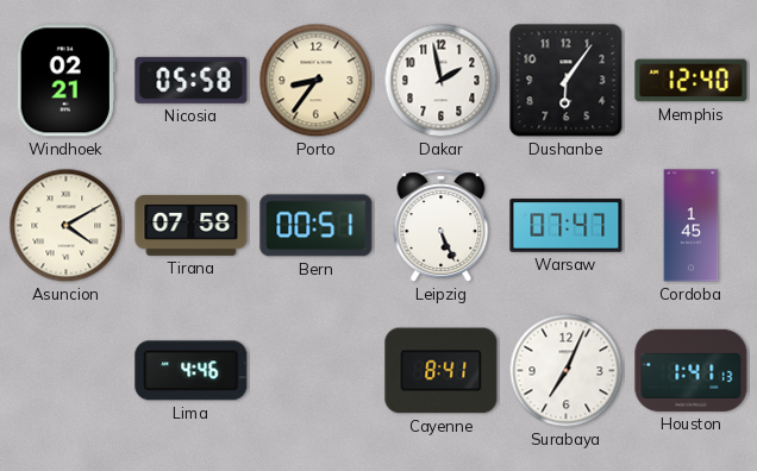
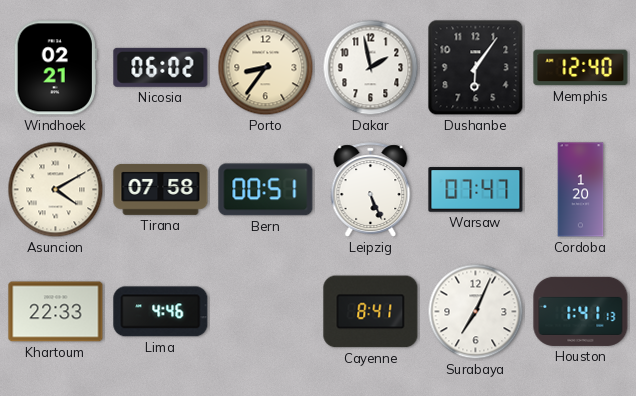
Nicosia: 05:58 -> 06:02 (161, 67)
Cordoba: 1:45 -> 1:20 (581, 190)
Khartoum: none -> 22:33 (56, 312)
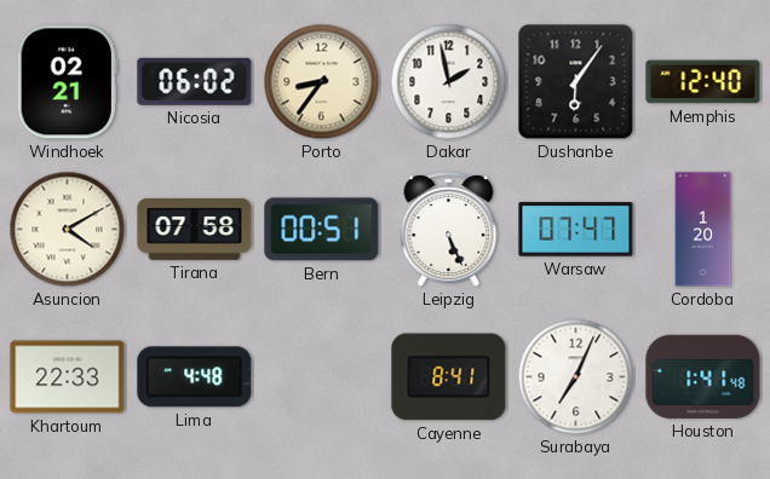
Lima: 4:46 -> 4:48 (195, 377)
Houston: 1:41:13 -> 1:41:48 (703, 376)
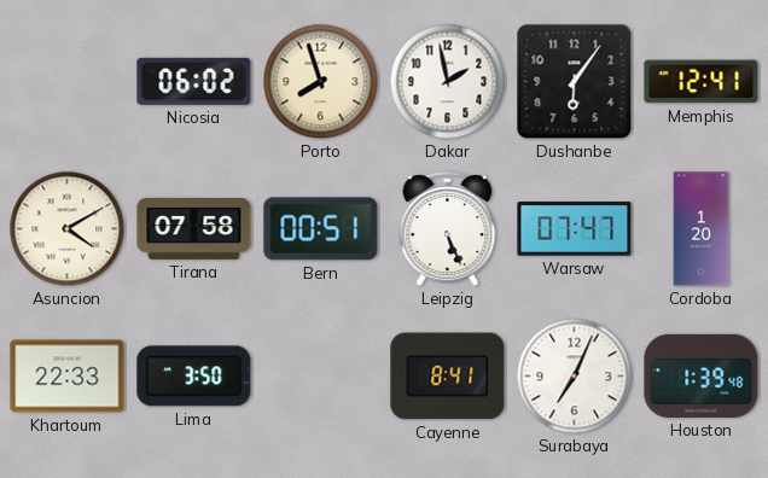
Windhoek: 02:21 -> none (67, 82)
Porto: 8:36 -> 7:57 (321, 82)
Memphis: 12:40 -> 12:41 (702, 82)
Lima: 4:48 -> 3:50 (194, 377)
Houston: 1:41 -> 1:39 (702, 375)
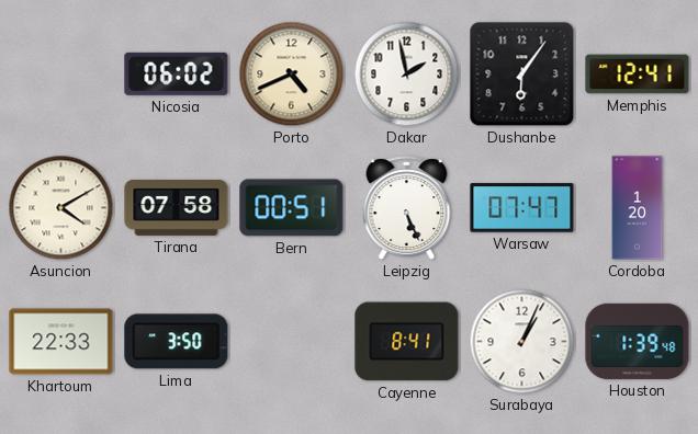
Porto: 7:57 -> 4:41 (292, 75)
Surabaya: 7:04 -> 1:04 (522, 342)
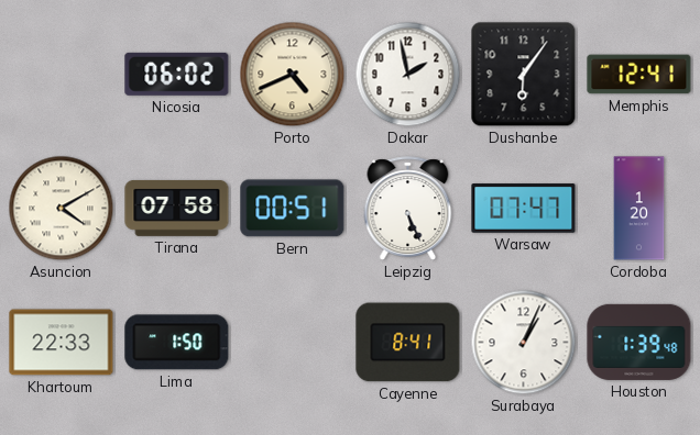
Lima: 3:50 -> 1:50 (177, 343)
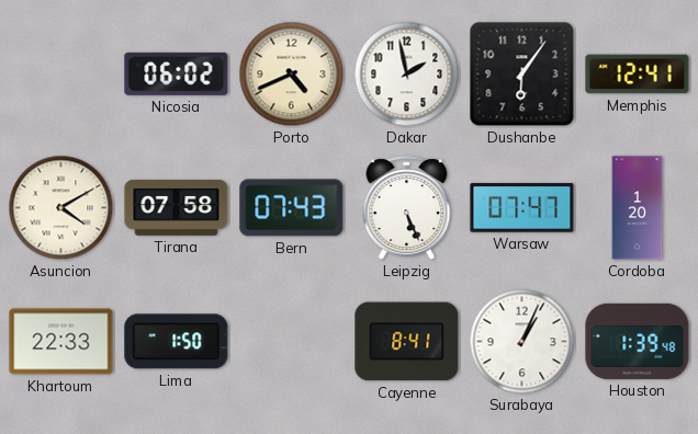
Bern: 00:51 -> 07:43 (292, 208)
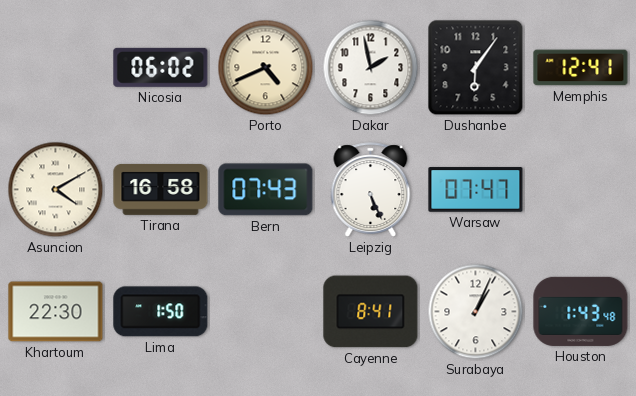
Tirana: 07:58 -> 16:58 (161, 189)
Cordoba: 1:20 -> none (638, 208)
Khartoum: 22:33 -> 22:30 (56, 312)
Houston: 1:39 -> 1:43 (581, 311)
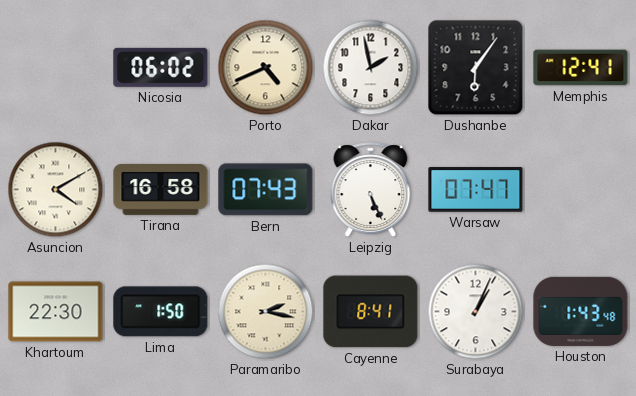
Paramaribo: none -> 2:17 (266, 312)
